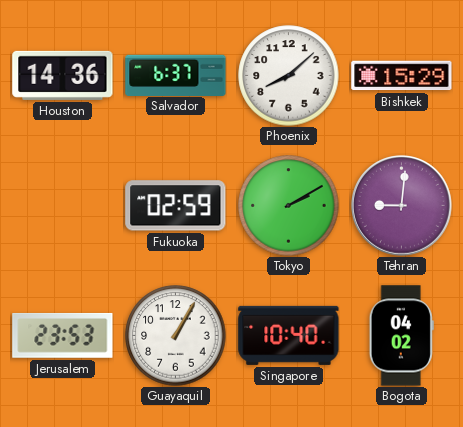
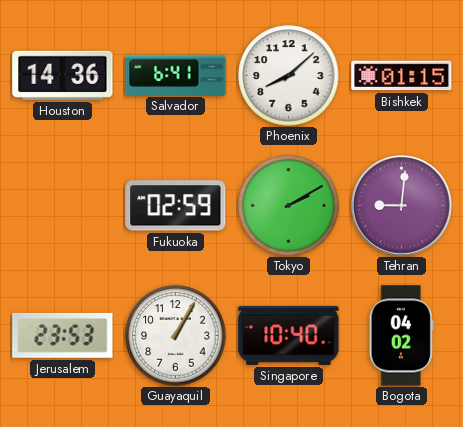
Salvador: 6:37 -> 6:41 (176, 75)
Bishkek: 15:29 -> 01:15 (402, 76)
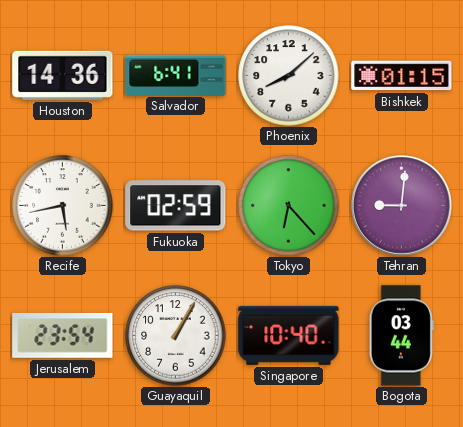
Recife: none -> 5:43 (63, 206)
Tokyo: 2:10 -> 6:23 (289, 206)
Jerusalem: 23:53 -> 23:54 (63, 335)
Bogota: 04:02 -> 03:44 (401, 336)
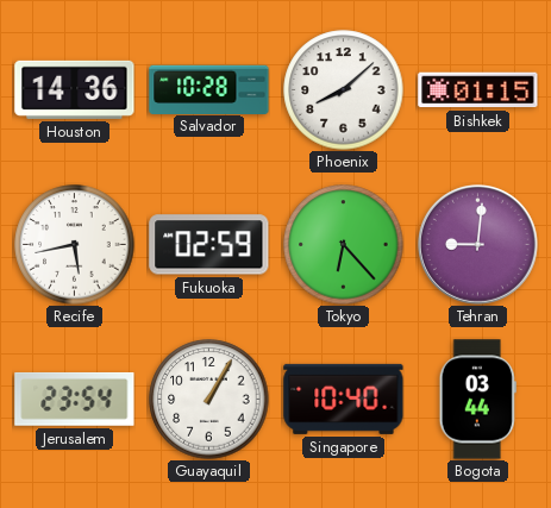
Salvador: 6:41 -> 10:28 (209, 89)
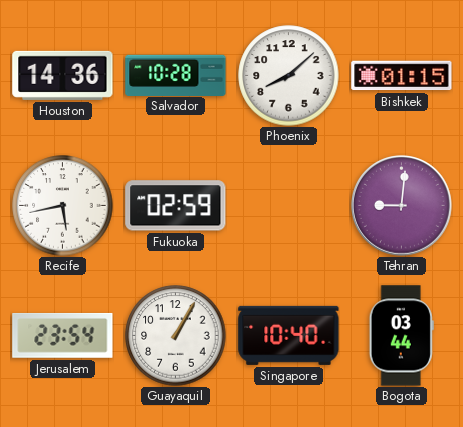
Tokyo: 6:23 -> none (344, 245)
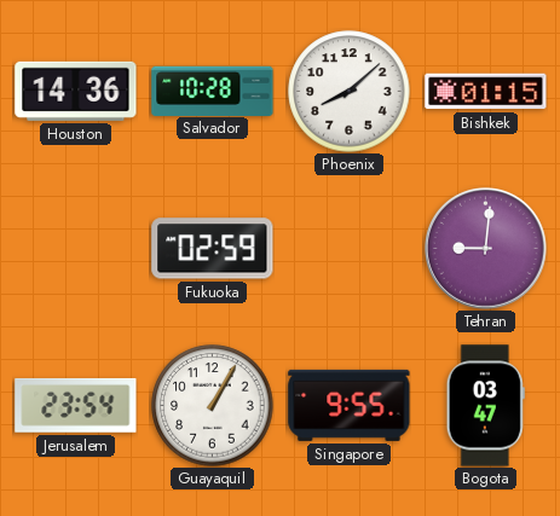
Recife: 5:43 -> none (63, 206)
Singapore: 10:40 -> 9:55 (350, 405)
Bogota: 03:44 -> 03:47 (485, 406)
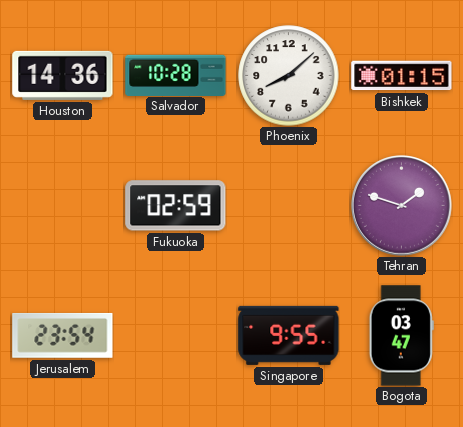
Tehran: 9:01 -> 1:48 (402, 206)
Guayaquil: 1:05 -> none (213, 406)
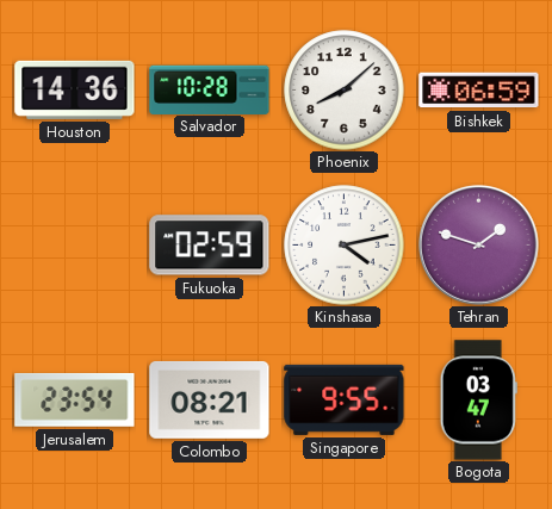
Bishkek: 01:15 -> 06:59 (479, 91)
Kinshasa: none -> 4:13 (345, 246)
Colombo: none -> 08:21 (210, 399)
